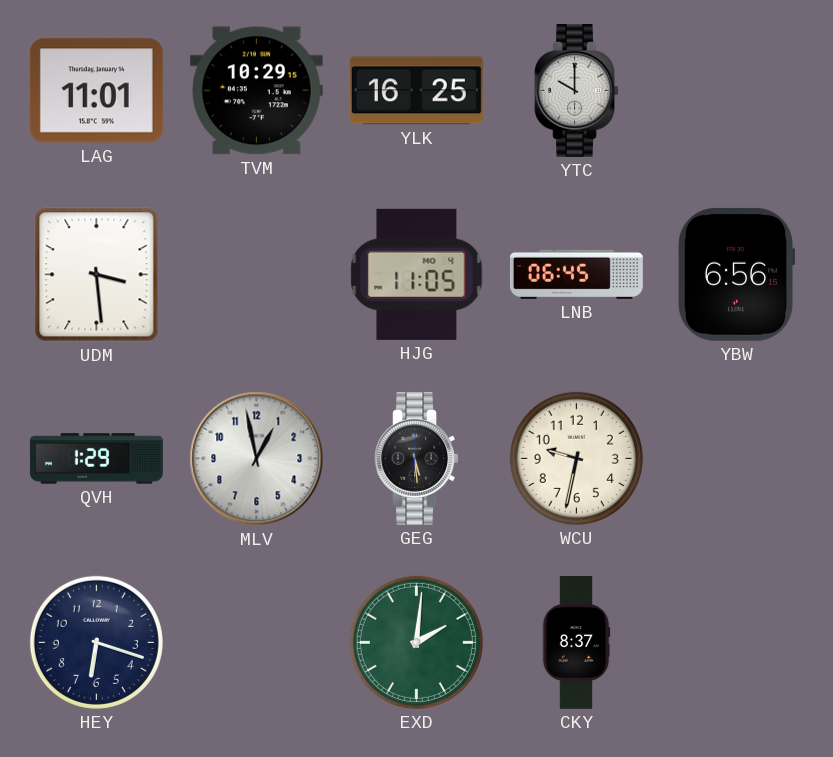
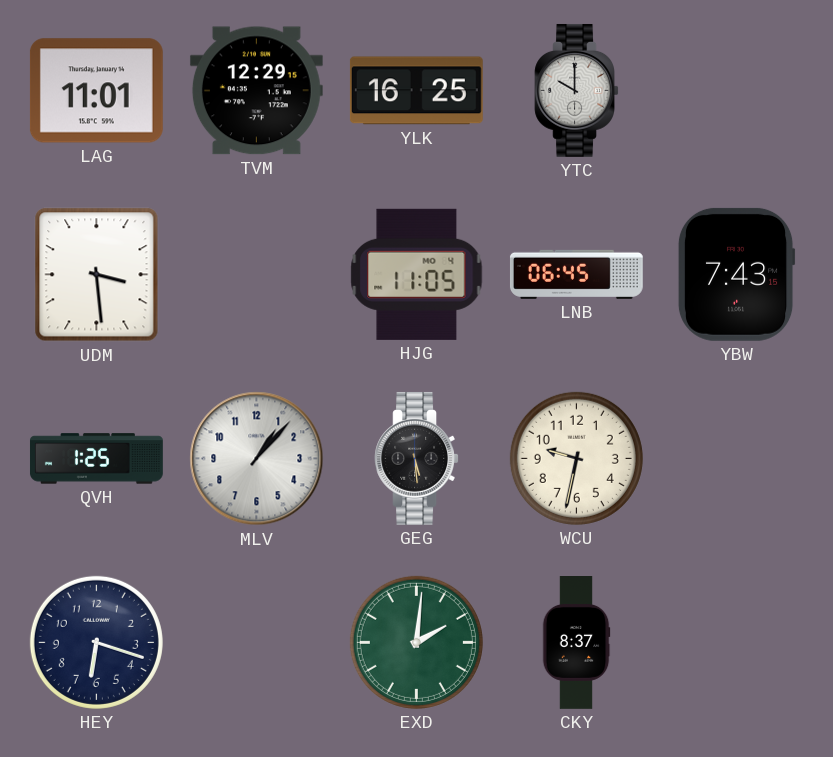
TVM: 10:29 -> 12:29 (256, 91)
YBW: 6:56 -> 7:43 (736, 274)
QVH: 1:29 -> 1:25 (96, 459)
MLV: 12:58 -> 1:07 (257, 459)
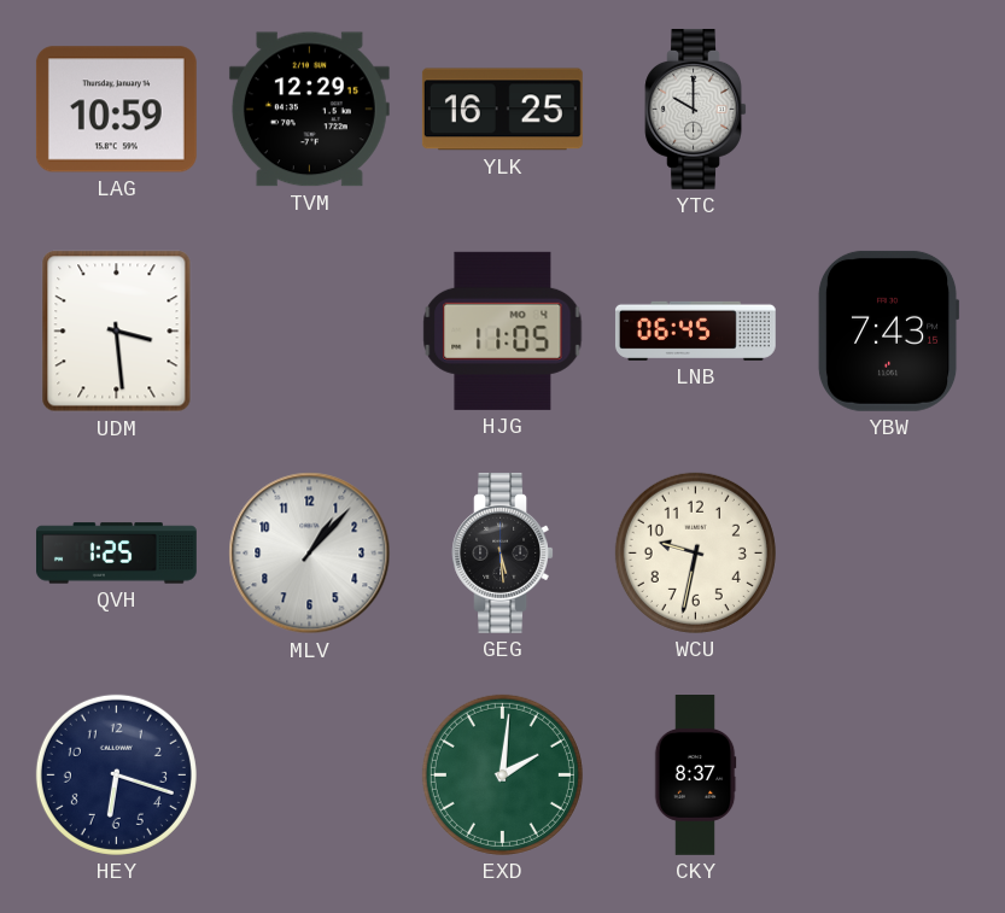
LAG: 11:01 -> 10:59 (116, 110)
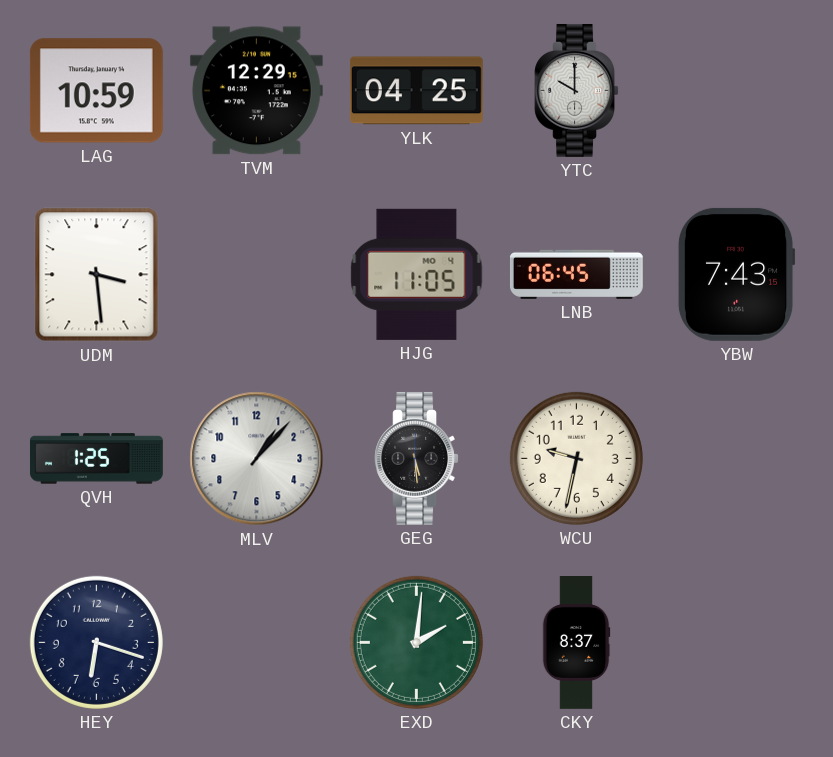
YLK: 16:25 -> 04:25 (416, 91)
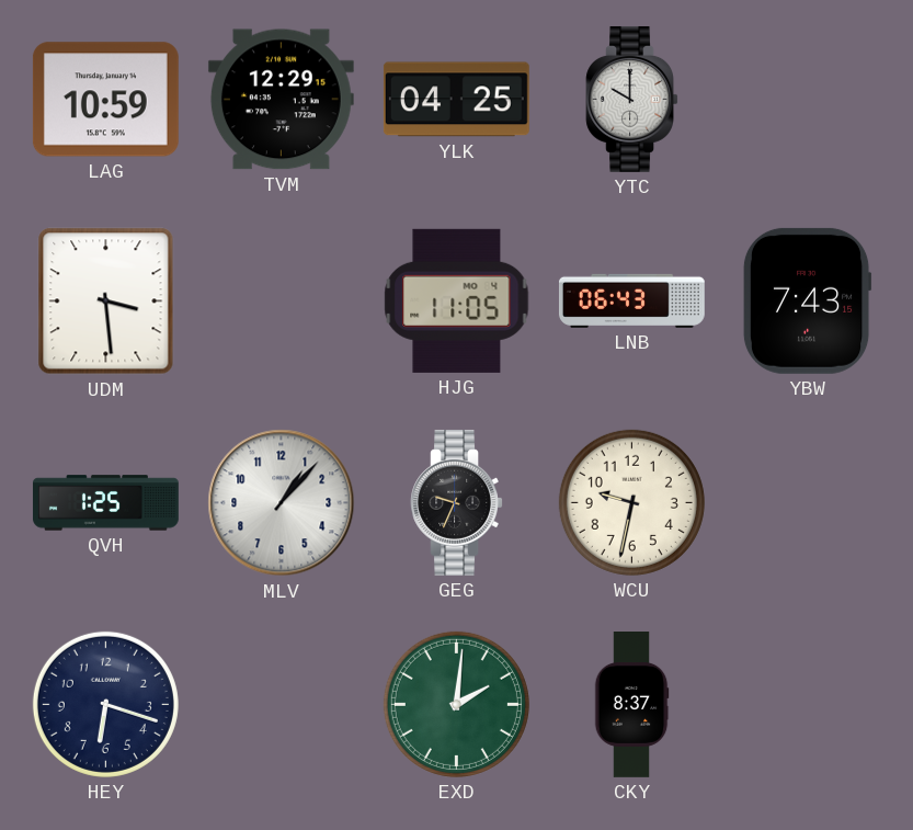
LNB: 06:45 -> 06:43 (631, 300)
GEG: 5:29 -> 9:34 (456, 502)
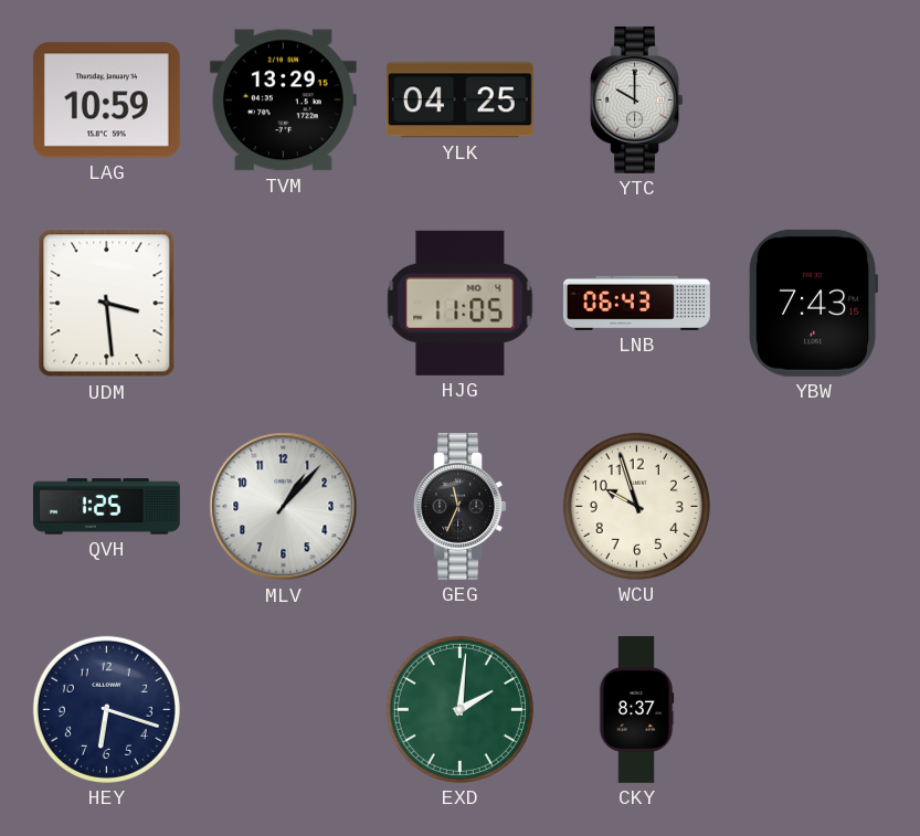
TVM: 12:29 -> 13:29 (283, 100)
GEG: 9:34 -> 11:34 (459, 506)
WCU: 9:32 -> 9:57 (636, 506)
